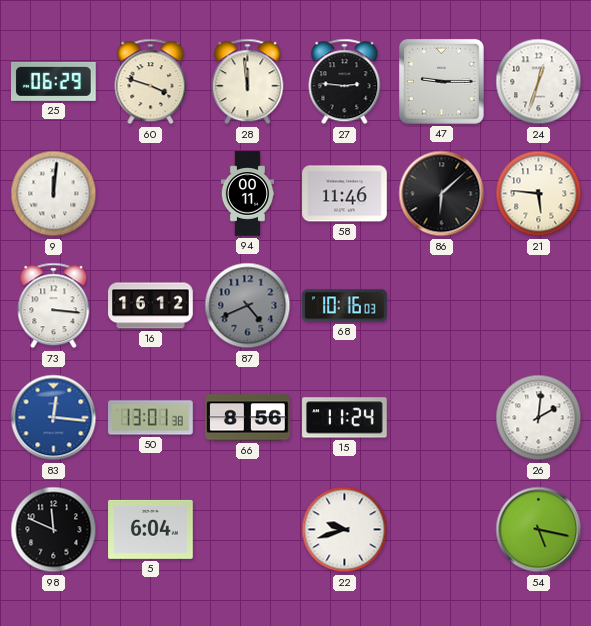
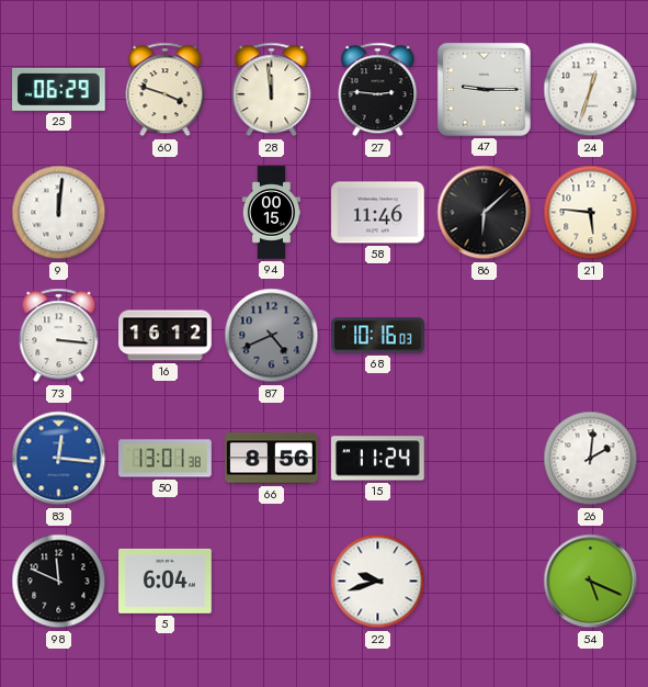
94: 00:11 -> 00:15 (271, 213)
54: 5:17 -> 5:19 (591, 582)
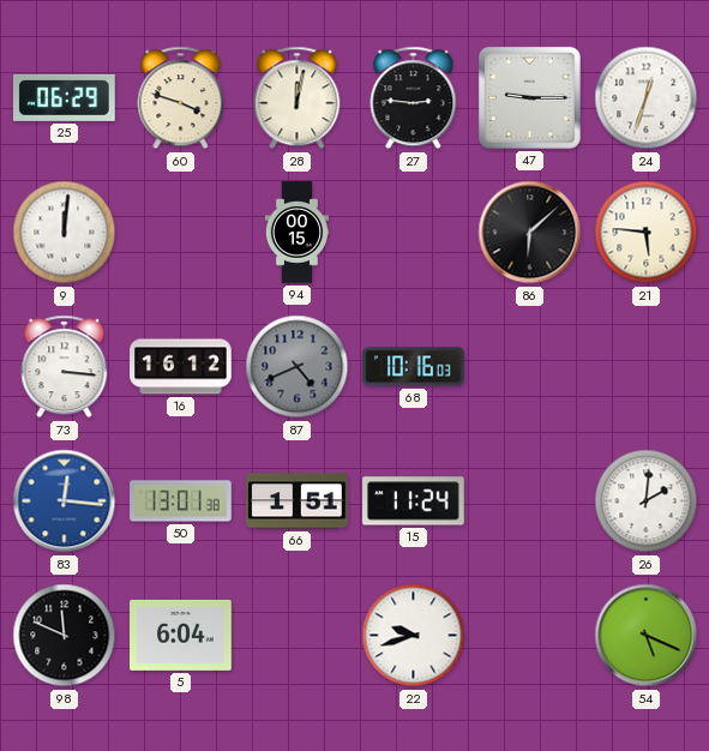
28: 11:59 -> 12:02 (298, 98)
58: 11:46 -> none (378, 213)
66: 8:56 -> 1:51 (298, 501)
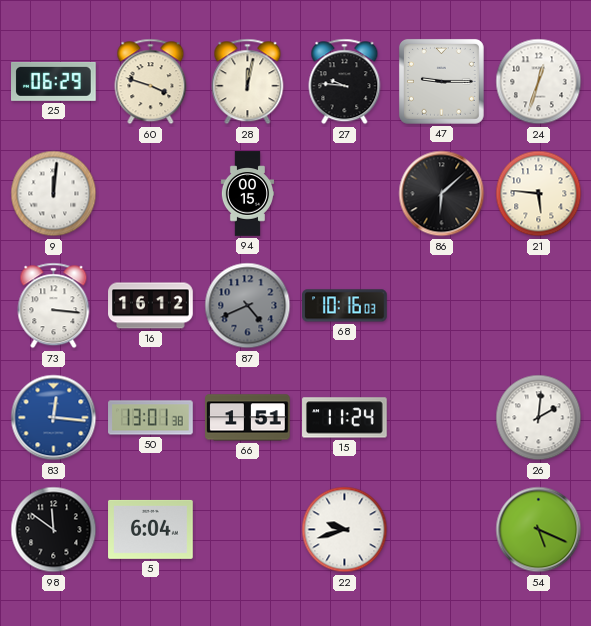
27: 2:46 -> 9:46 (345, 82)
98: 11:49 -> 11:51 (54, 530)
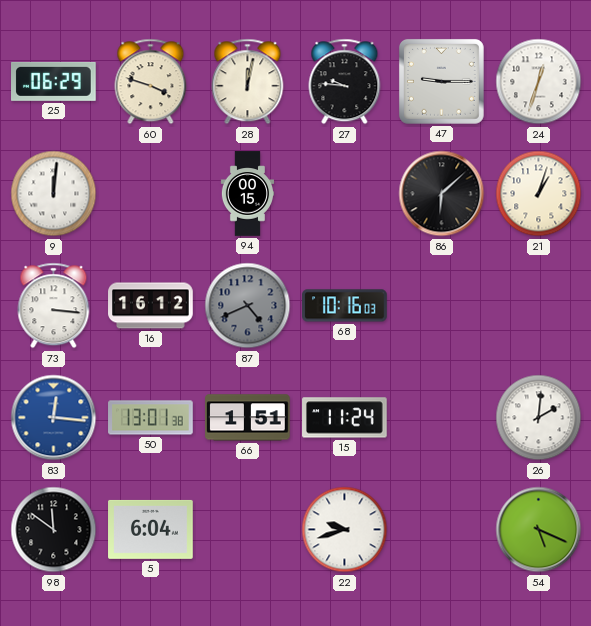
21: 5:46 -> 1:03 (539, 194)
